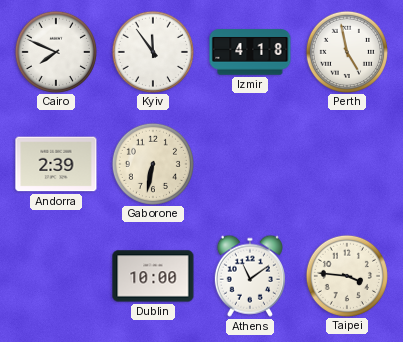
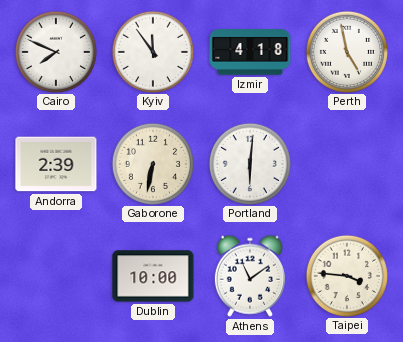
Portland: none -> 6:01 (249, 163)
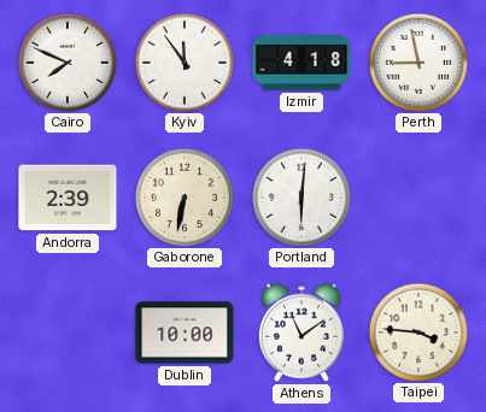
Perth: 4:58 -> 8:58 (417, 61)
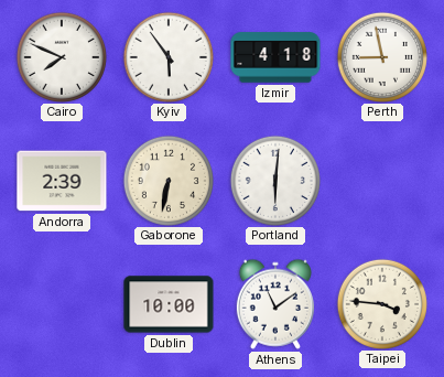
Kyiv: 11:54 -> 5:54 (167, 56)
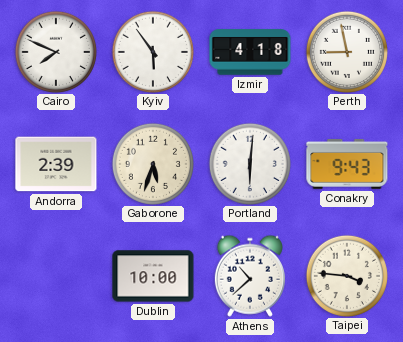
Gaborone: 6:32 -> 5:33 (152, 163)
Conakry: none -> 9:43 (347, 164)
Athens: 11:09 -> 10:38 (250, 276)
